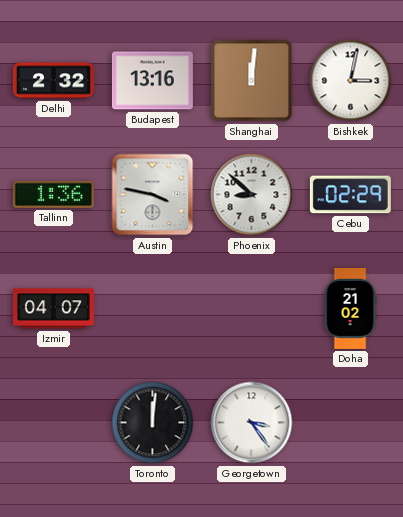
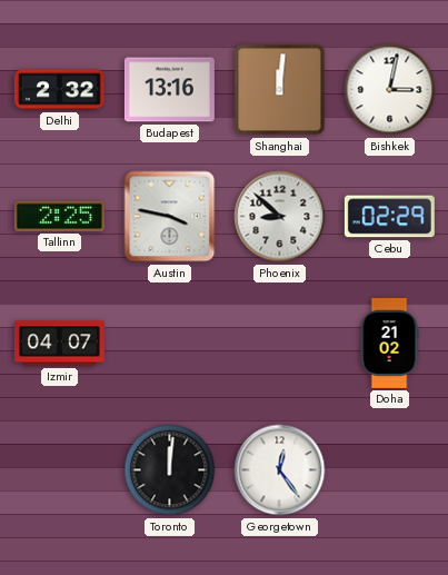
Tallinn: 1:36 -> 2:25 (59, 216)
Georgetown: 3:24 -> 12:24 (280, 470)
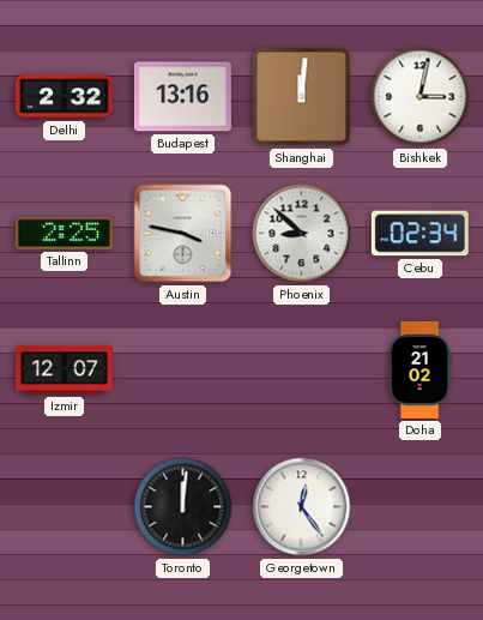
Cebu: 02:29 -> 02:34 (419, 234)
Izmir: 04:07 -> 12:07 (64, 371)
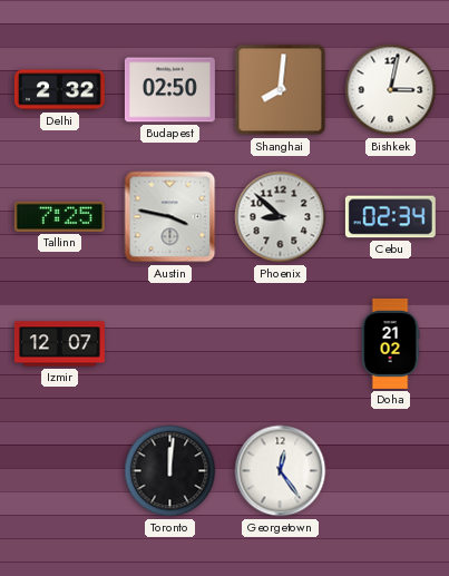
Budapest: 13:16 -> 02:50 (169, 90)
Shanghai: 12:01 -> 8:01 (281, 90)
Tallinn: 2:25 -> 7:25 (59, 216)
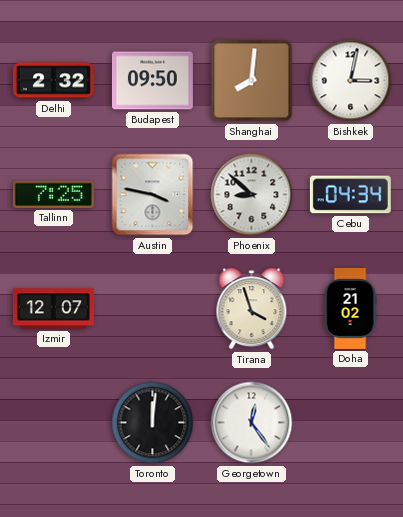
Budapest: 02:50 -> 09:50 (152, 81)
Cebu: 02:34 -> 04:34 (350, 195)
Tirana: none -> 3:57 (252, 309)
